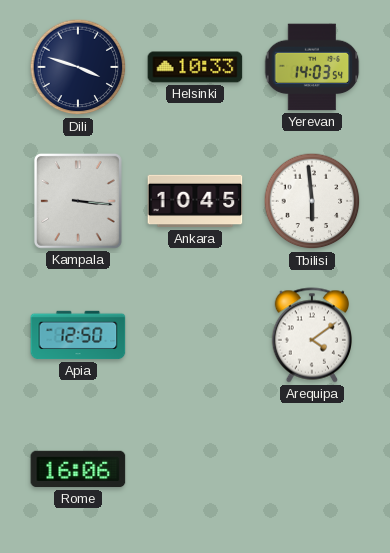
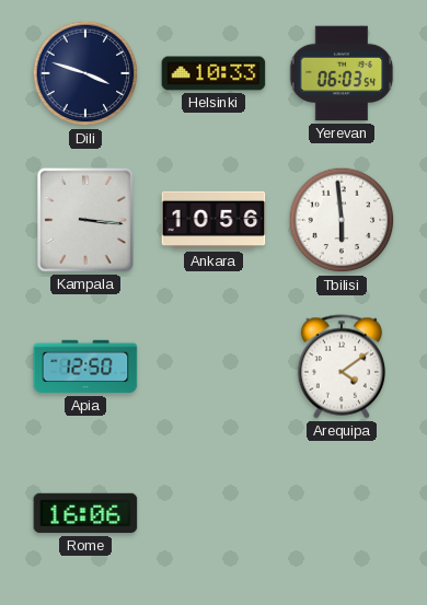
Yerevan: 14:03 -> 06:03 (342, 73)
Ankara: 10:45 -> 10:56 (214, 220)
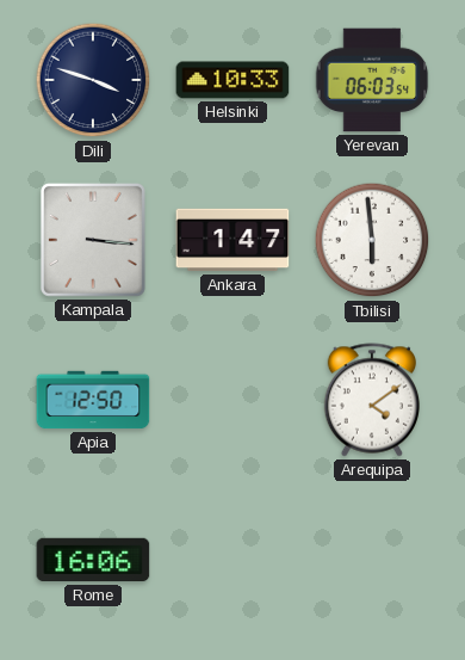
Ankara: 10:56 -> 1:47 (232, 240)
